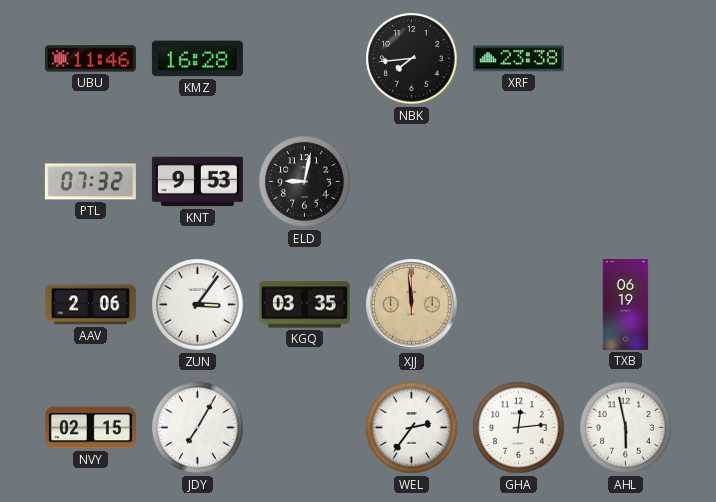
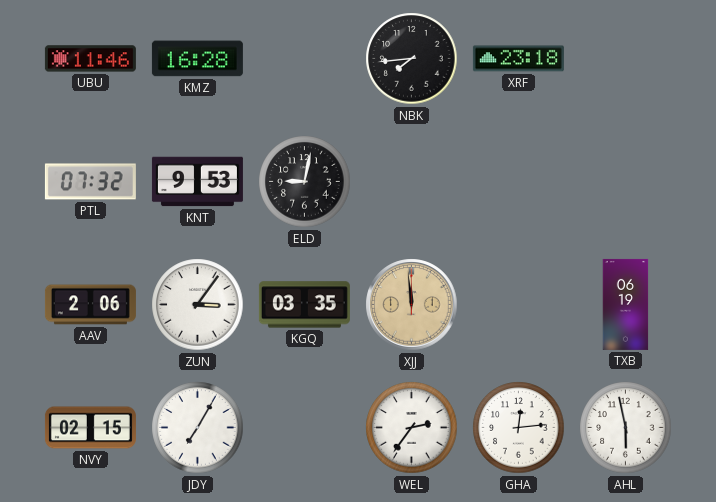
XRF: 23:38 -> 23:18 (518, 59)
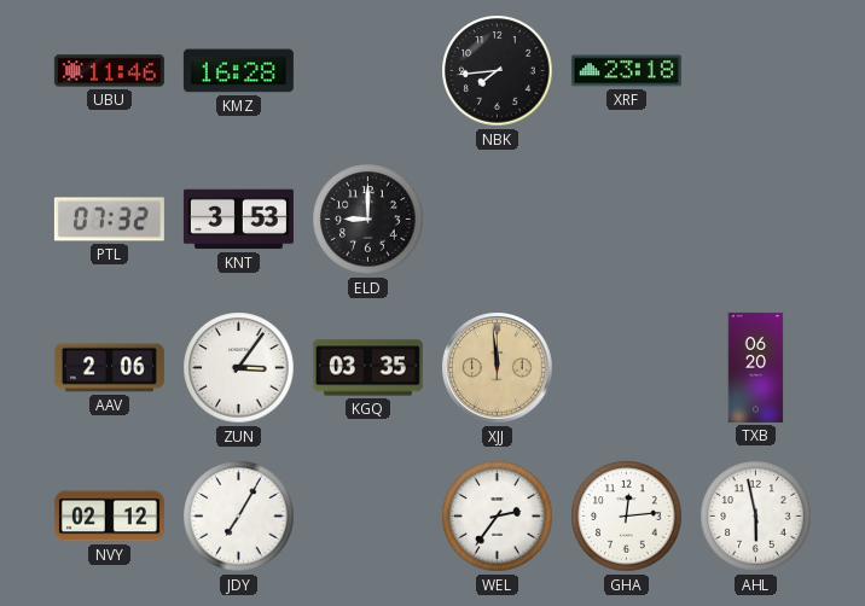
KNT: 9:53 -> 3:53 (238, 220)
ELD: 9:02 -> 9:00 (368, 220)
TXB: 06:19 -> 06:20 (756, 367)
NVY: 02:15 -> 02:12 (109, 517)
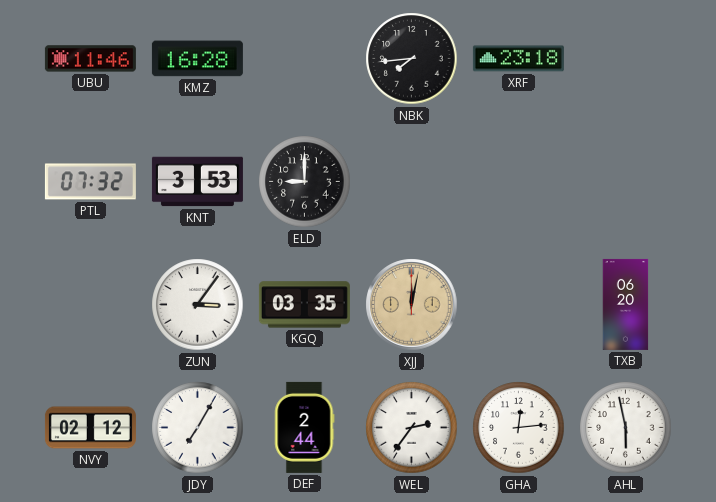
AAV: 2:06 -> none (109, 368)
XJJ: 11:59 -> 12:02 (412, 305)
DEF: none -> 2:44 (305, 427)
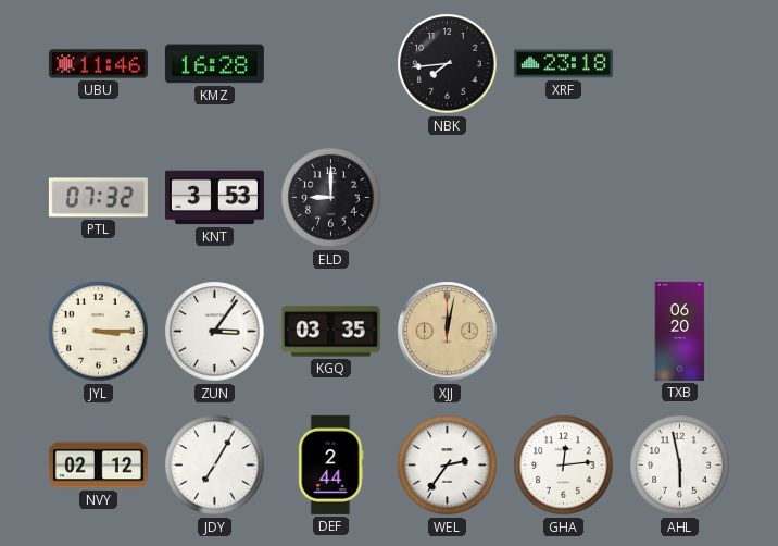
JYL: none -> 3:15 (99, 332)
